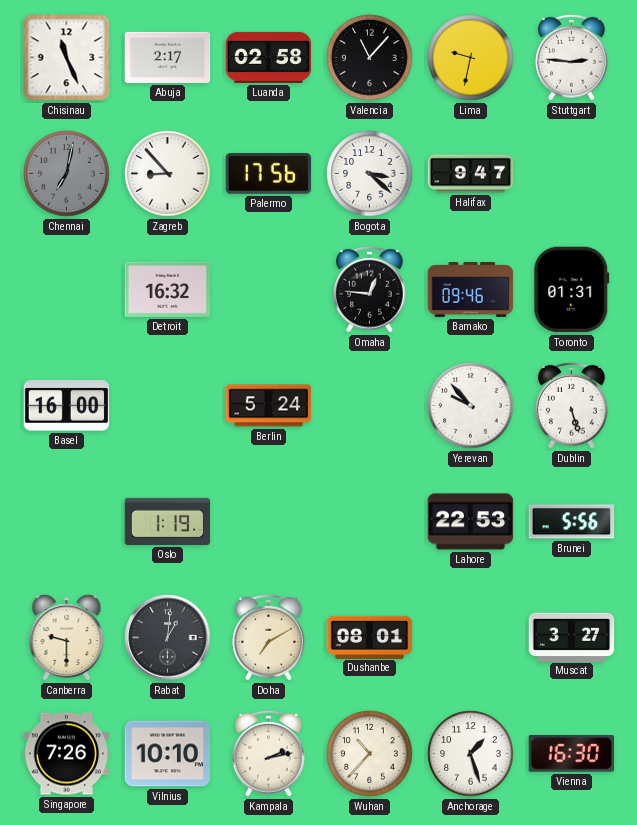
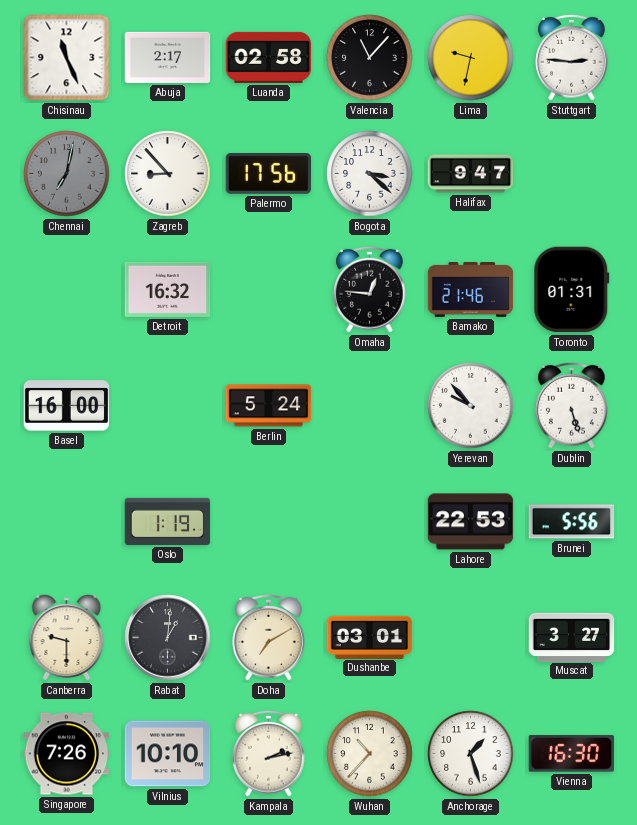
Bamako: 09:46 -> 21:46 (471, 290)
Dushanbe: 08:01 -> 03:01 (370, 637)
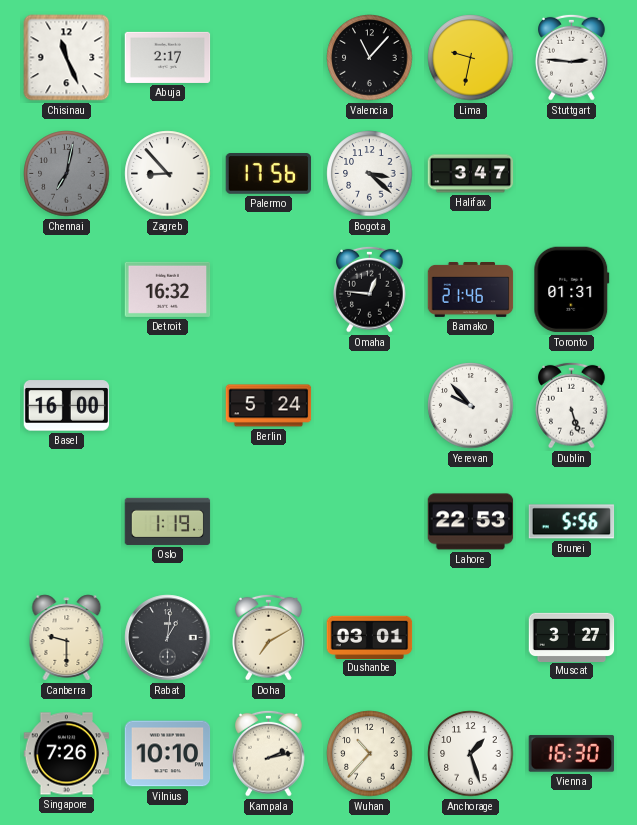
Luanda: 02:58 -> none (269, 57)
Halifax: 9:47 -> 3:47 (471, 174)
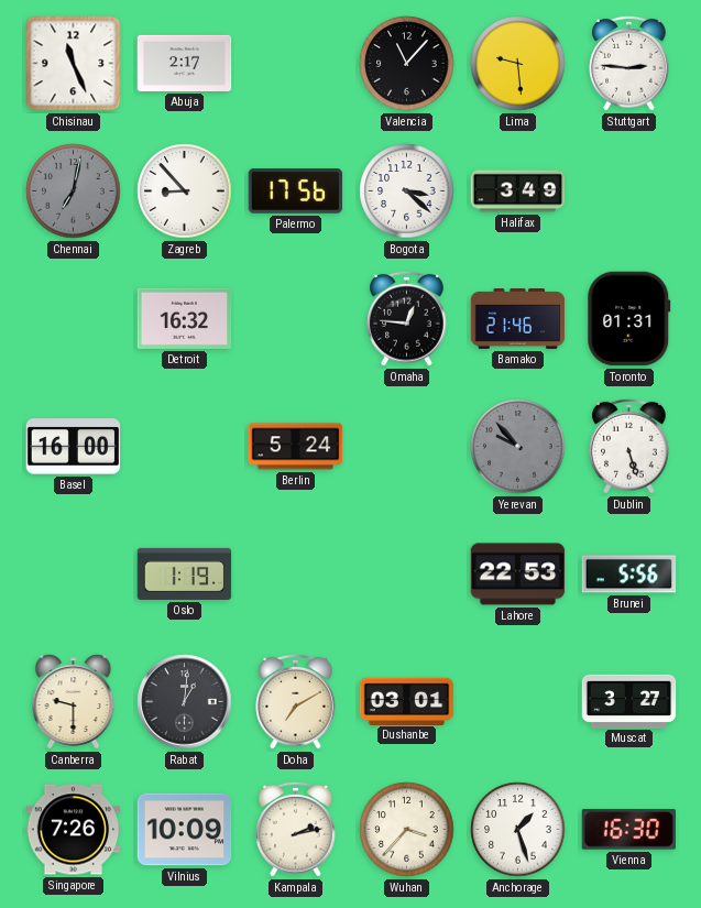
Lima: 9:32 -> 9:29 (518, 64)
Halifax: 3:47 -> 3:49 (518, 192)
Yerevan dial: white -> grey (518, 447)
Vilnius: 10:10 -> 10:09 (185, 830)
Wuhan: 10:37 -> 3:37 (407, 830)
